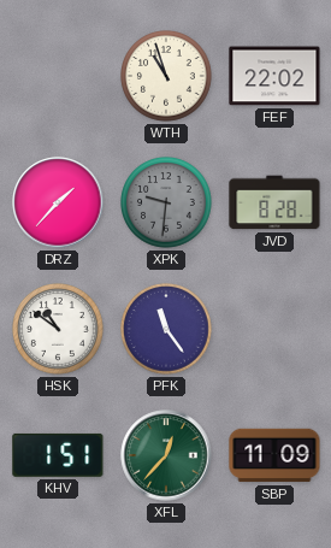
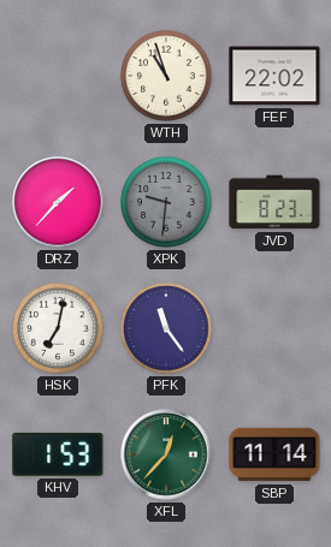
JVD: 8:28 -> 8:23 (274, 202)
HSK: 10:51 -> 7:02 (59, 329)
KHV: 1:51 -> 1:53 (58, 454)
SBP: 11:09 -> 11:14 (274, 454)
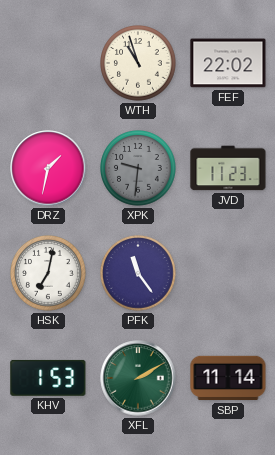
DRZ: 1:37 -> 1:32 (48, 168)
JVD: 8:23 -> 11:23 (228, 168)
XFL: 12:37 -> 2:10 (138, 378)
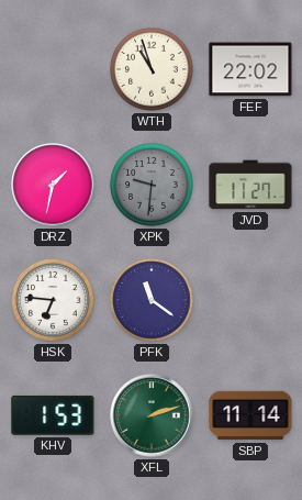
JVD: 11:23 -> 11:27 (250, 185)
HSK: 7:02 -> 6:46 (54, 301)
PFK: 11:24 -> 11:21 (153, 301)
XFL: 2:10 -> 2:12 (152, 415)
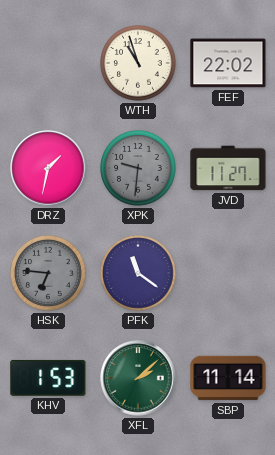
HSK dial: white -> grey (49, 274)
XFL: 2:12 -> 2:08 (138, 378)
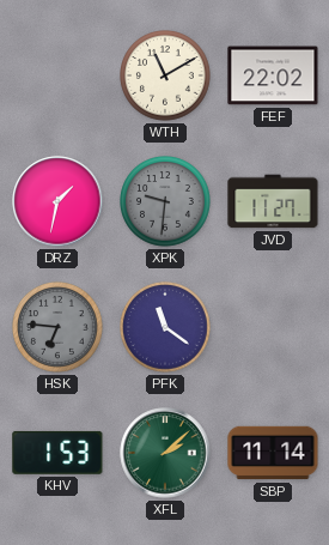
WTH: 10:57 -> 11:10 (166, 77)
